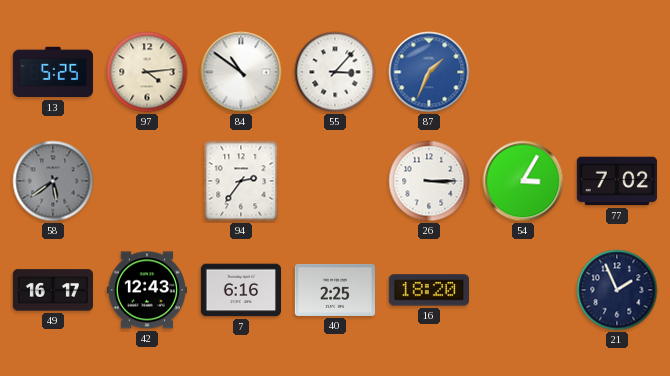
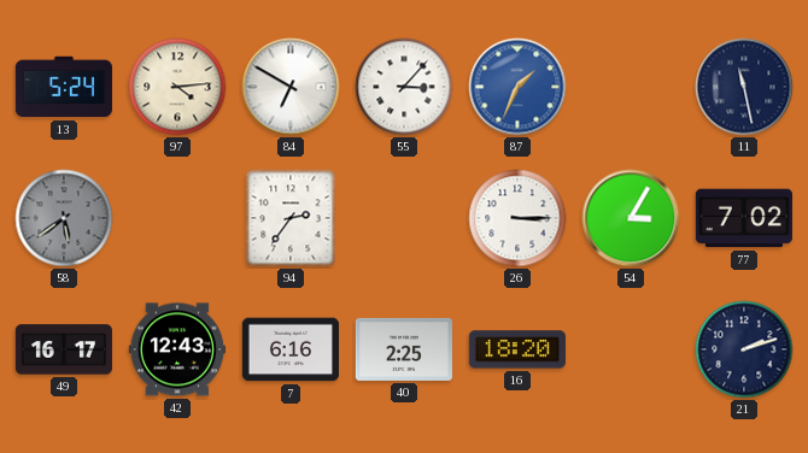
13: 5:25 -> 5:24 (64, 87)
84: 10:51 -> 6:50 (291, 87)
11: none -> 11:28 (744, 87)
21: 1:56 -> 2:12 (744, 349)
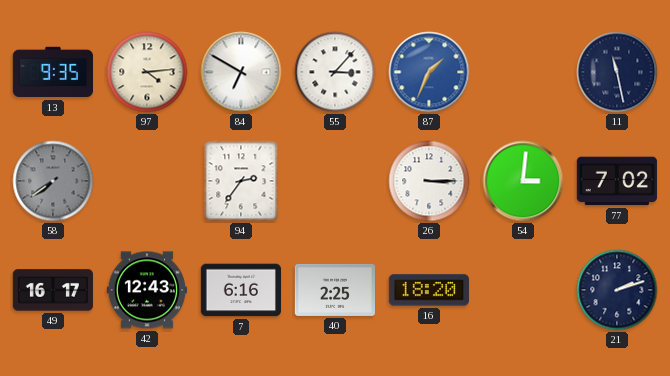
13: 5:24 -> 9:35 (53, 72)
58: 5:39 -> 7:39 (53, 181)
54: 3:05 -> 3:01 (523, 181)
